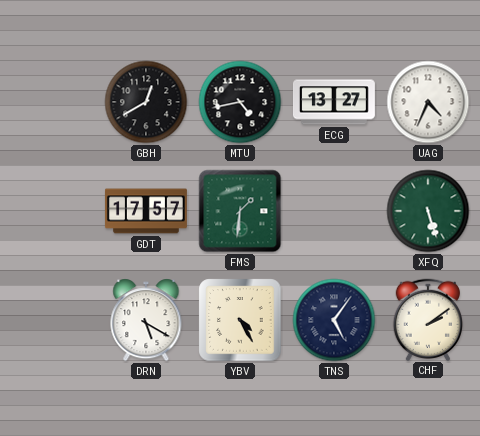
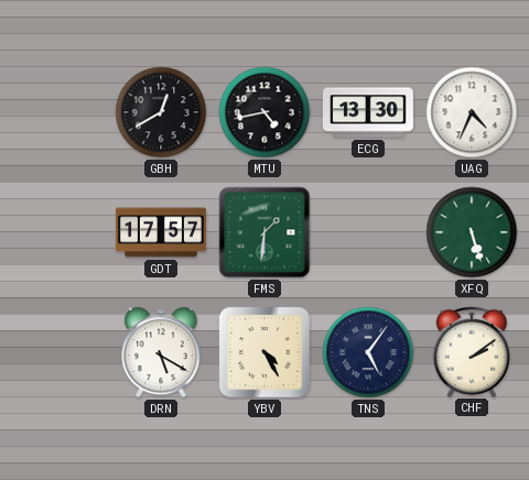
ECG: 13:27 -> 13:30 (368, 112)
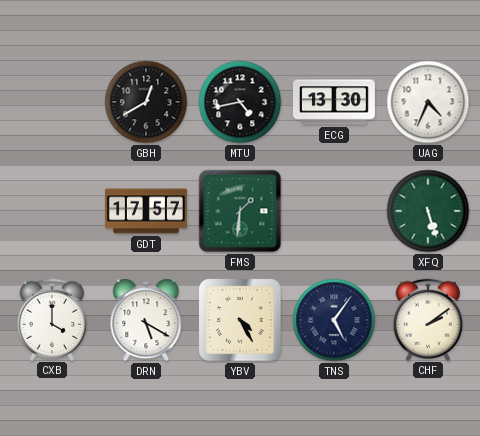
CXB: none -> 4:00 (51, 319)
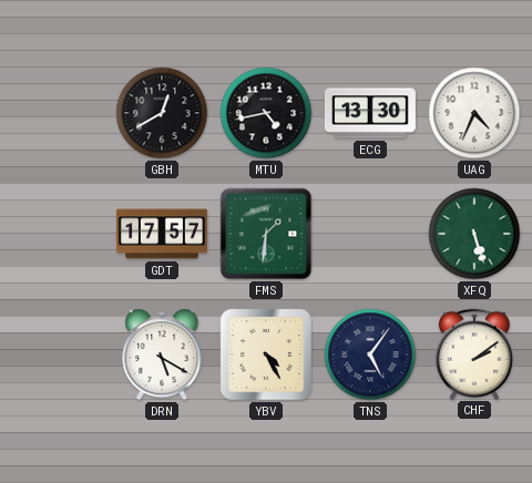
CXB: 4:00 -> none (51, 319)
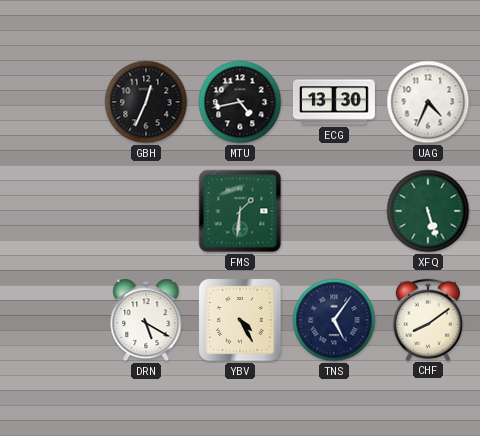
GBH: 12:40 -> 12:34 (146, 102)
GDT: 17:57 -> none (162, 234)
CHF: 2:09 -> 8:09 (427, 319)
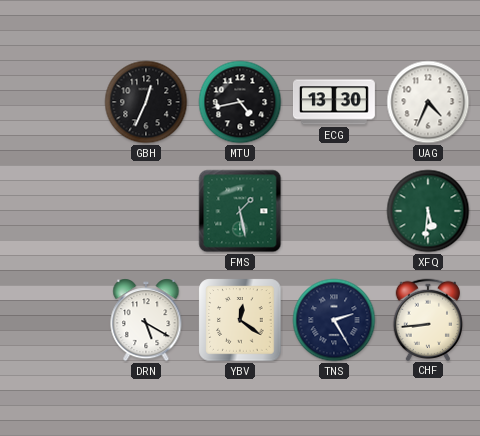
FMS: 1:31 -> 1:28 (240, 211)
XFQ: 5:27 -> 5:31 (428, 211)
YBV: 4:25 -> 12:21 (240, 320)
TNS: 5:06 -> 2:25 (334, 320)
CHF: 8:09 -> 8:44 (427, 319)
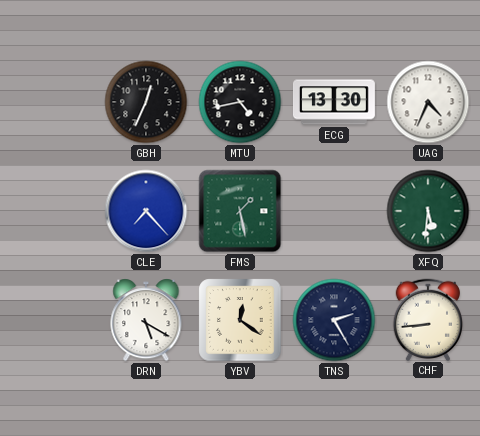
CLE: none -> 7:23 (146, 211)
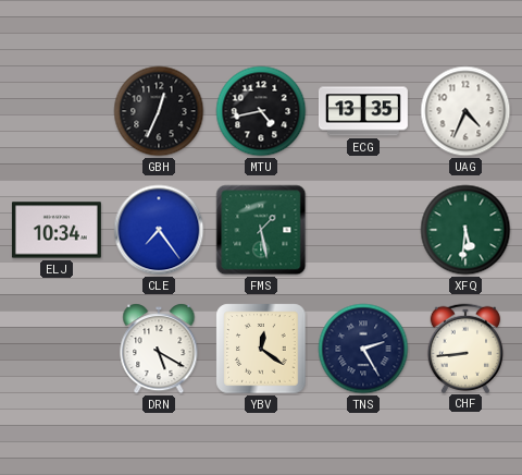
ECG: 13:30 -> 13:35 (363, 111)
ELJ: none -> 10:34 (57, 230)
CLE: 7:23 -> 7:24 (159, 230)
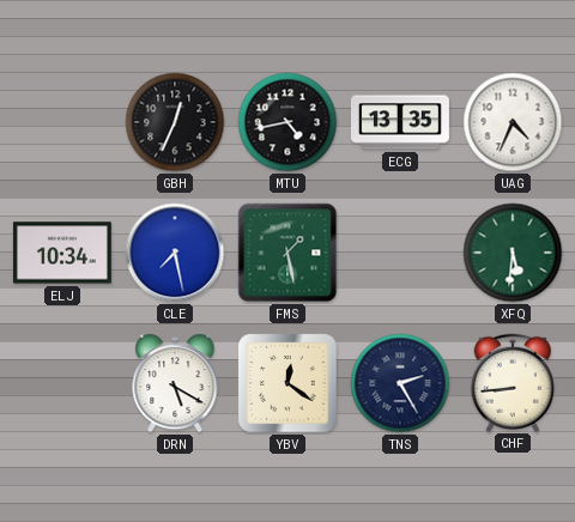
CLE: 7:24 -> 7:28 (175, 253)
